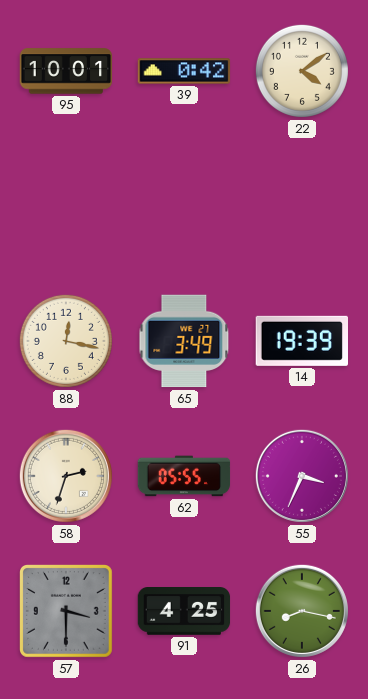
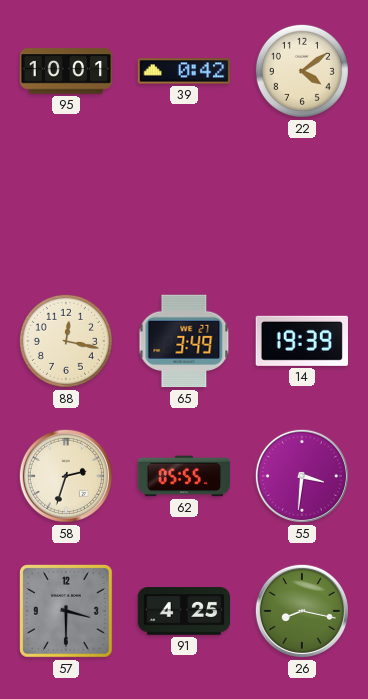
55: 3:34 -> 3:31 (302, 476)
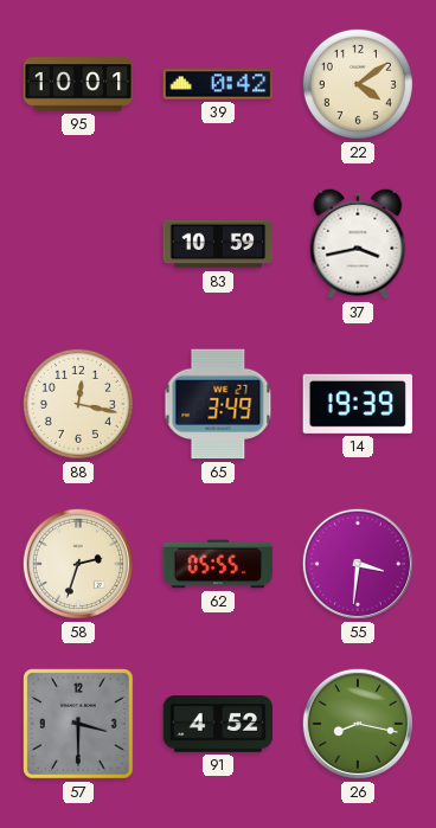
83: none -> 10:59 (218, 244)
37: none -> 3:43 (358, 244)
91: 4:25 -> 4:52 (218, 725)
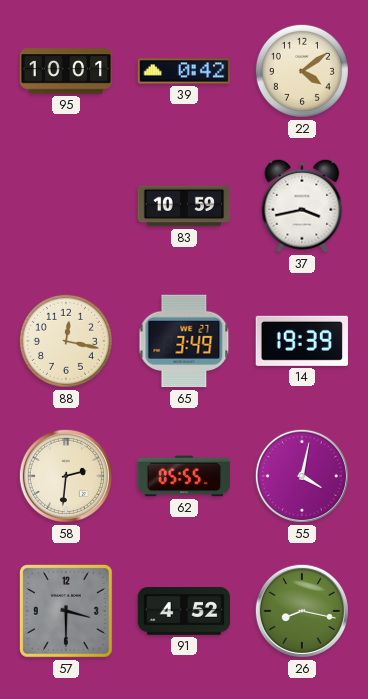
58: 2:33 -> 2:31 (66, 476)
55: 3:31 -> 4:02 (302, 476)
